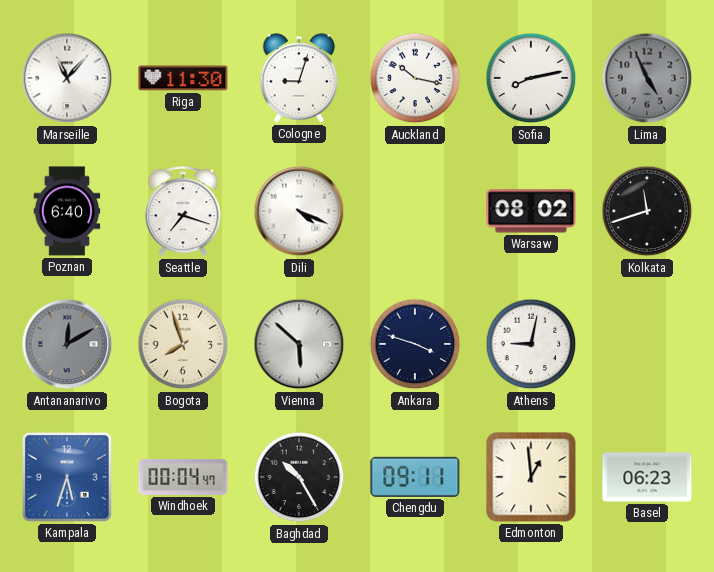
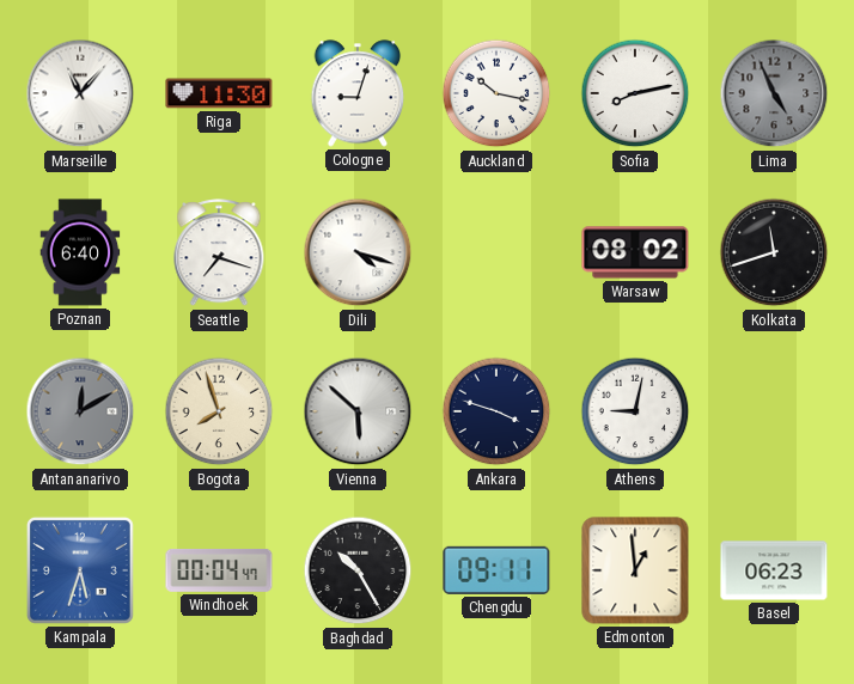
Dili: 4:19 -> 4:18 (358, 252)
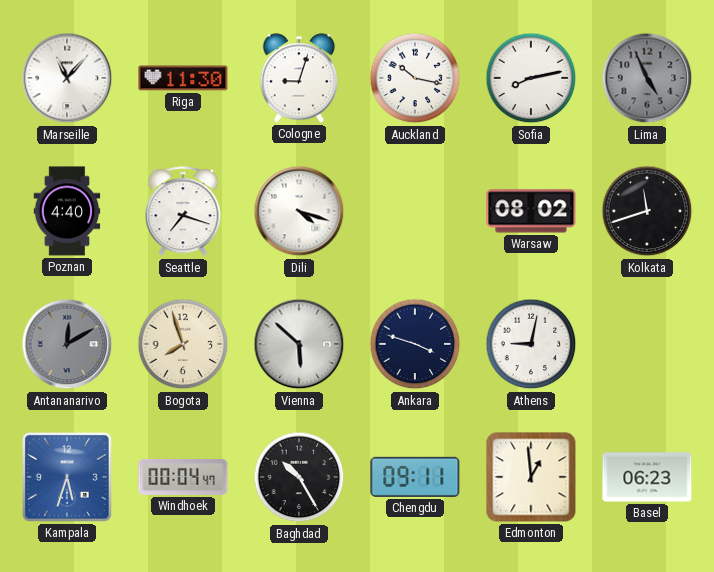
Poznan: 6:40 -> 4:40 (67, 211)
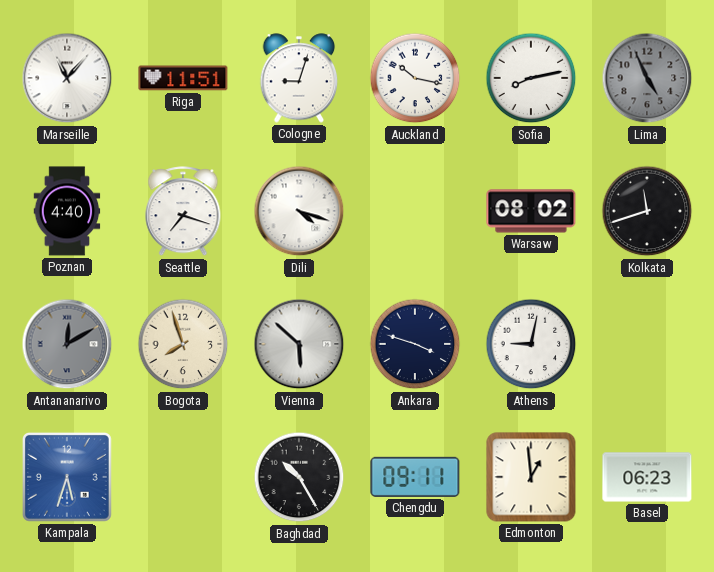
Riga: 11:30 -> 11:51 (183, 78)
Windhoek: 00:04 -> none (183, 477)
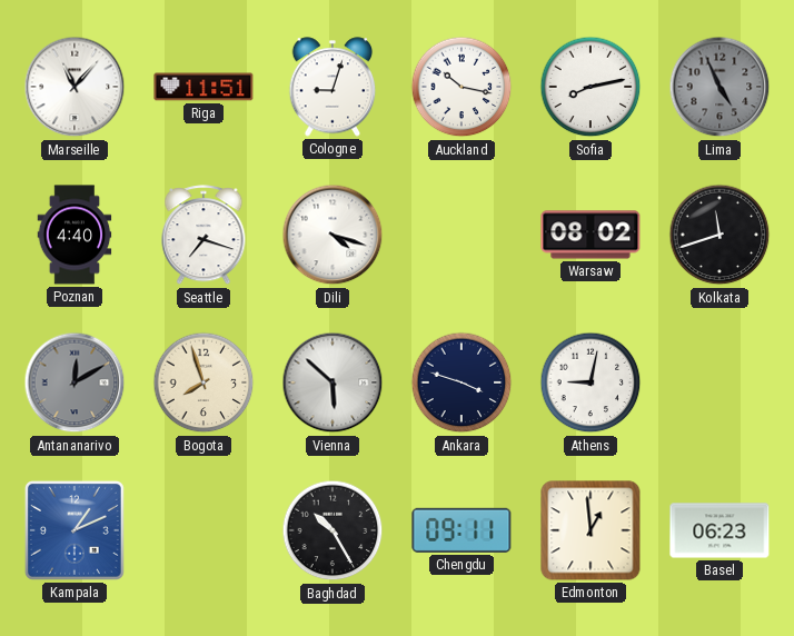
Kampala: 5:33 -> 1:11 (75, 530)
